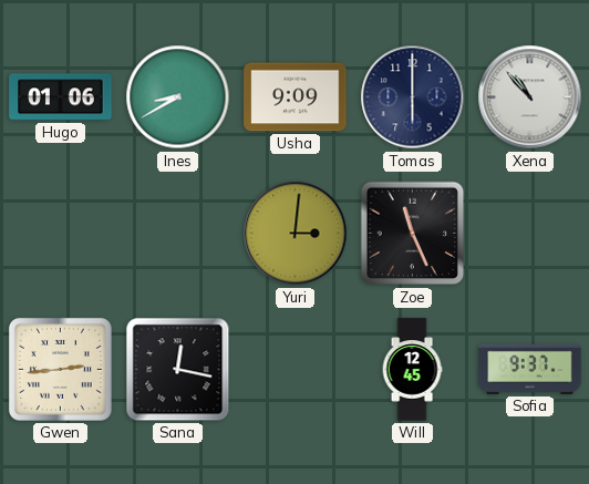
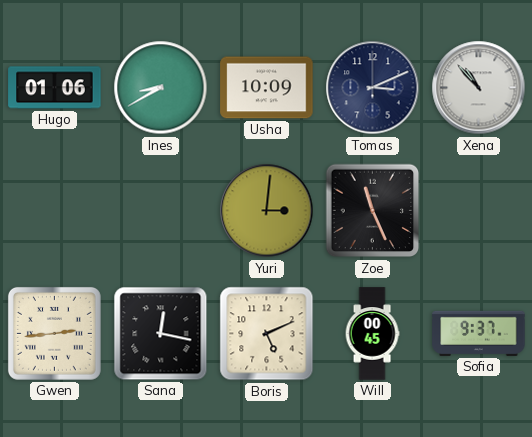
Usha: 9:09 -> 10:09 (267, 88)
Tomas: 6:00 -> 3:11 (373, 88)
Boris: none -> 5:11 (267, 334)
Will: 12:45 -> 00:45 (372, 334)
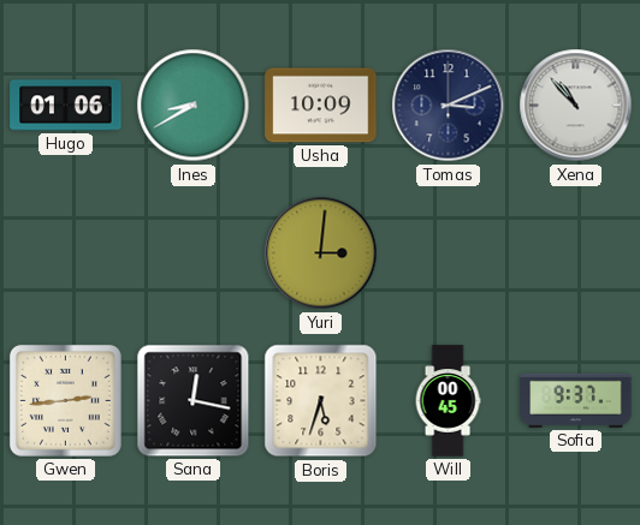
Zoe: 11:26 -> none (373, 211)
Boris: 5:11 -> 5:33 (321, 401)
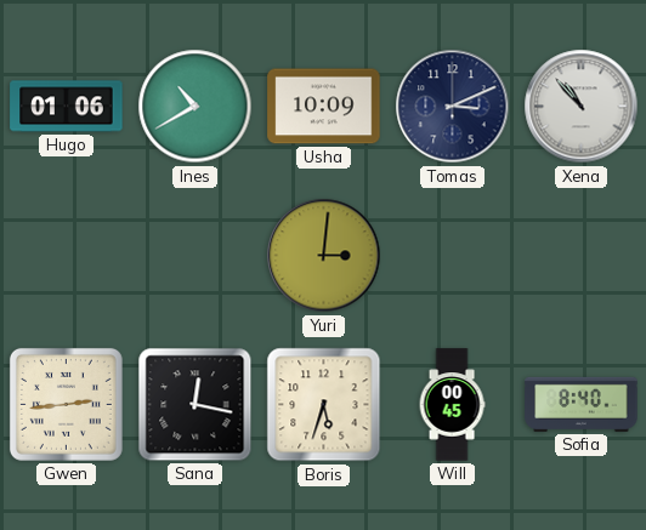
Ines: 8:40 -> 10:40 (195, 107)
Sofia: 9:37 -> 8:40 (582, 404)
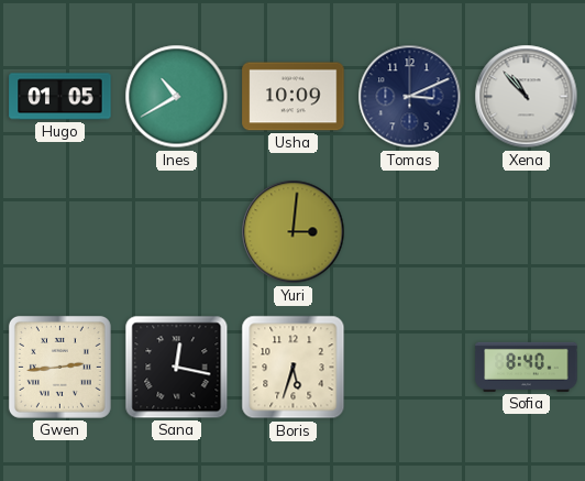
Hugo: 01:06 -> 01:05 (60, 97)
Will: 00:45 -> none (452, 405)
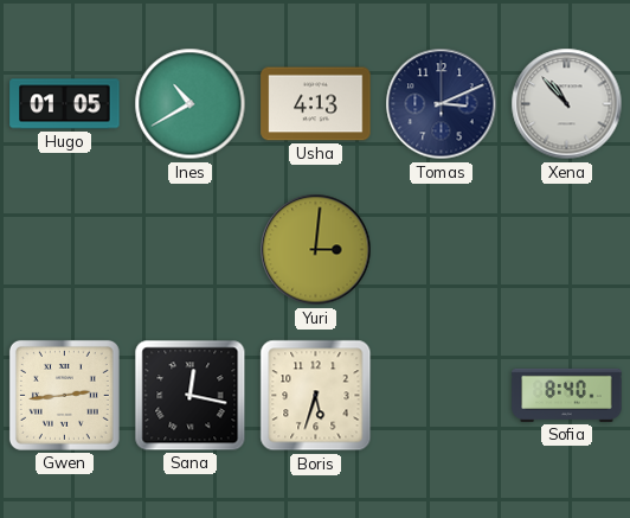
Usha: 10:09 -> 4:13 (316, 104)
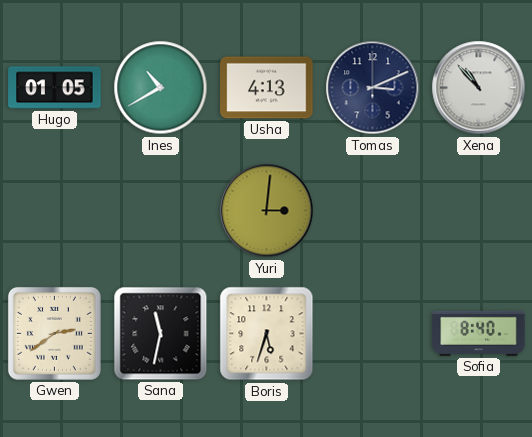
Gwen: 2:44 -> 2:39 (54, 333)
Sana: 12:17 -> 11:32 (161, 334)
